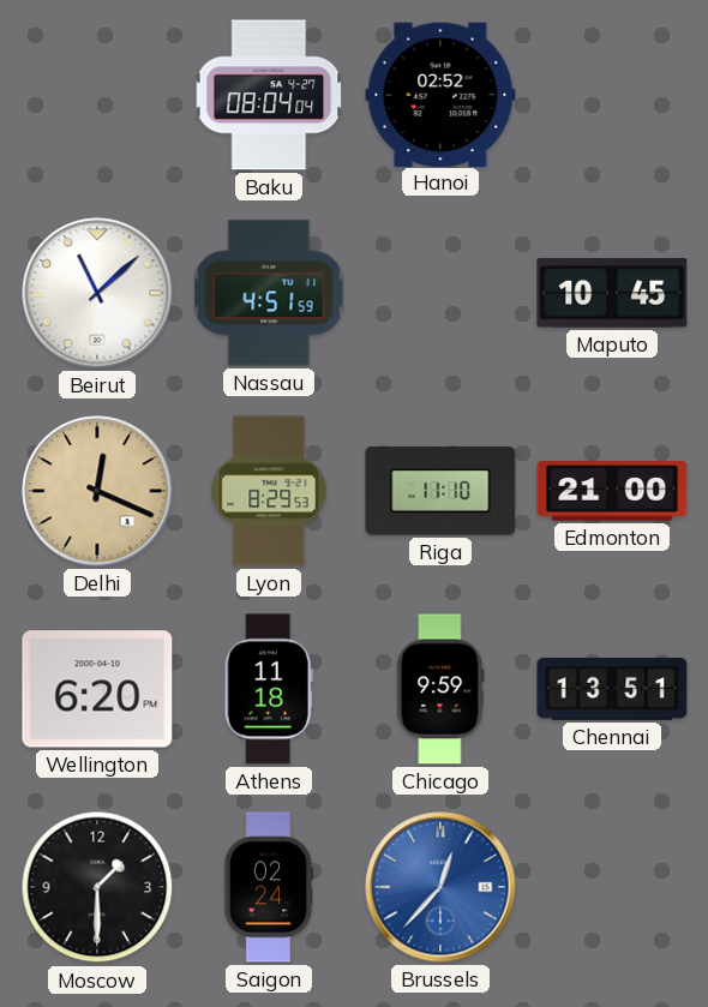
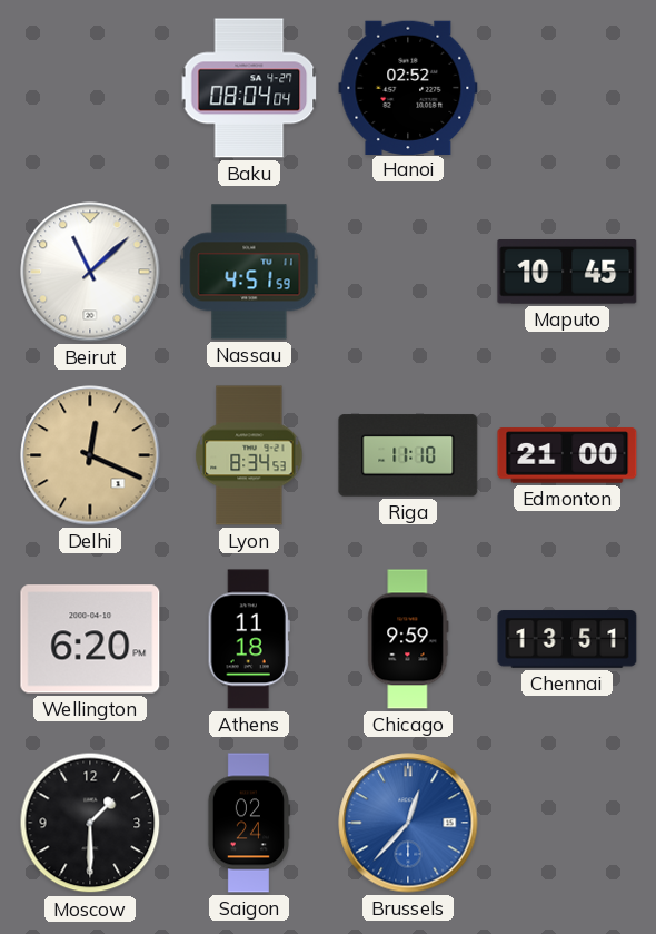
Lyon: 8:29 -> 8:34 (249, 455)
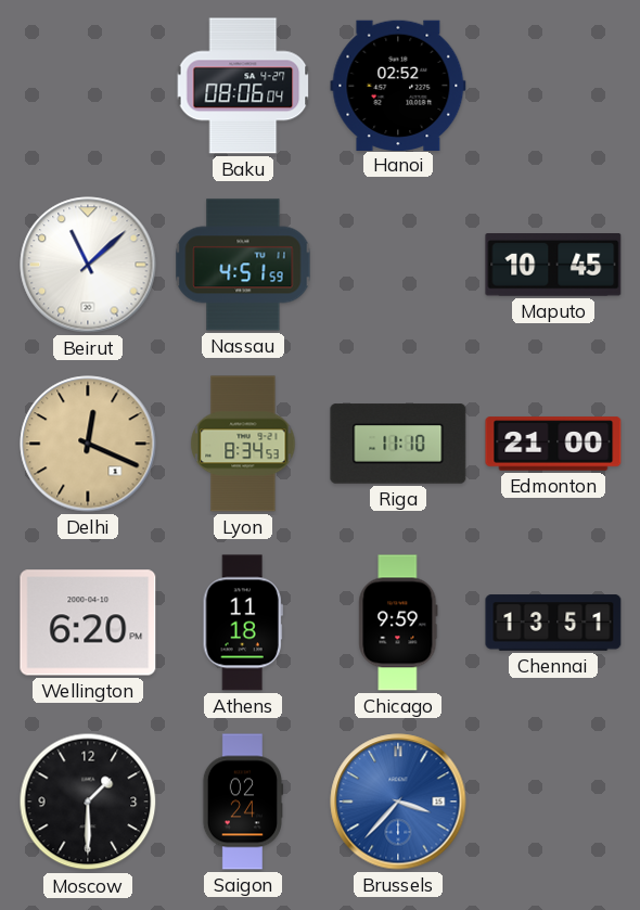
Baku: 08:04 -> 08:06 (243, 86)
Brussels: 12:37 -> 3:37 (398, 802)
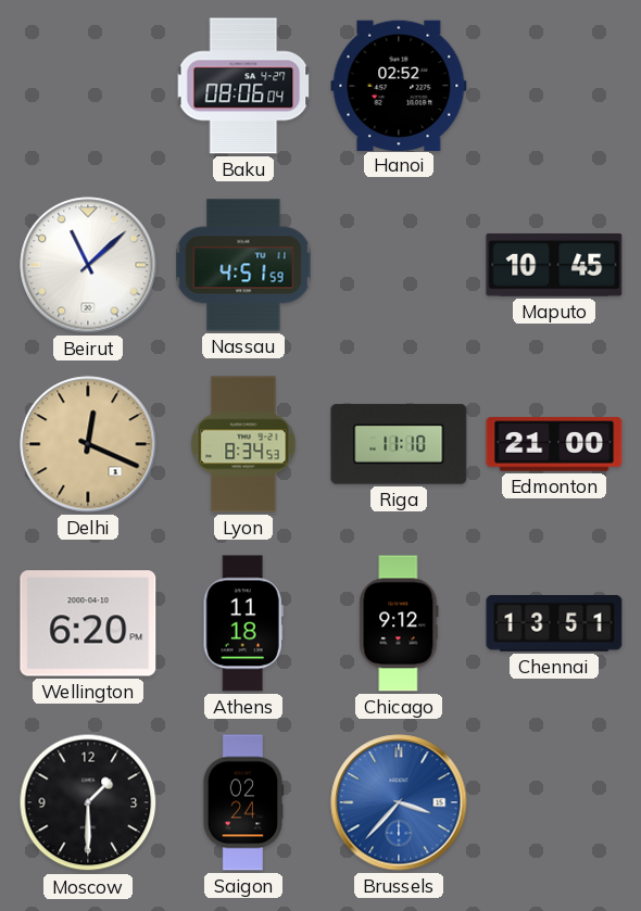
Chicago: 9:59 -> 9:12 (399, 623)
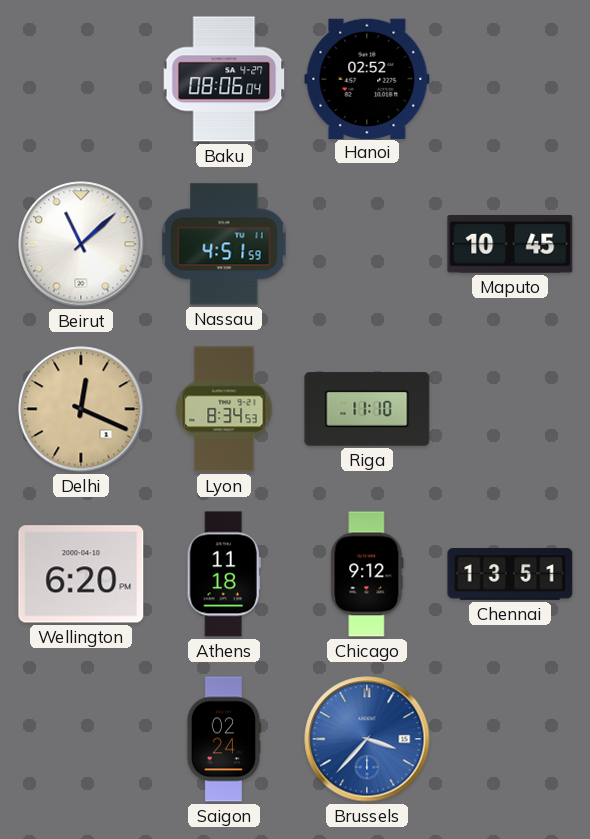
Edmonton: 21:00 -> none (554, 444)
Moscow: 1:30 -> none (88, 802)
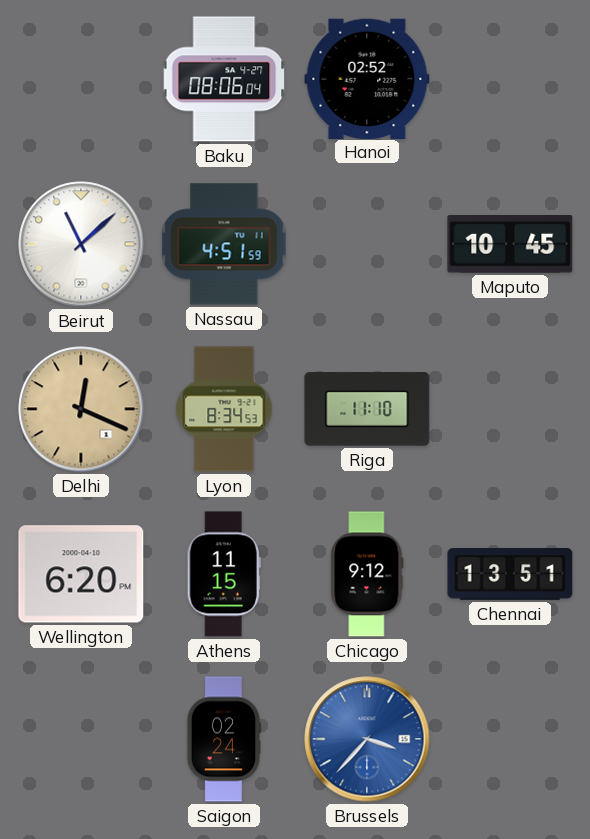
Athens: 11:18 -> 11:15 (224, 574)
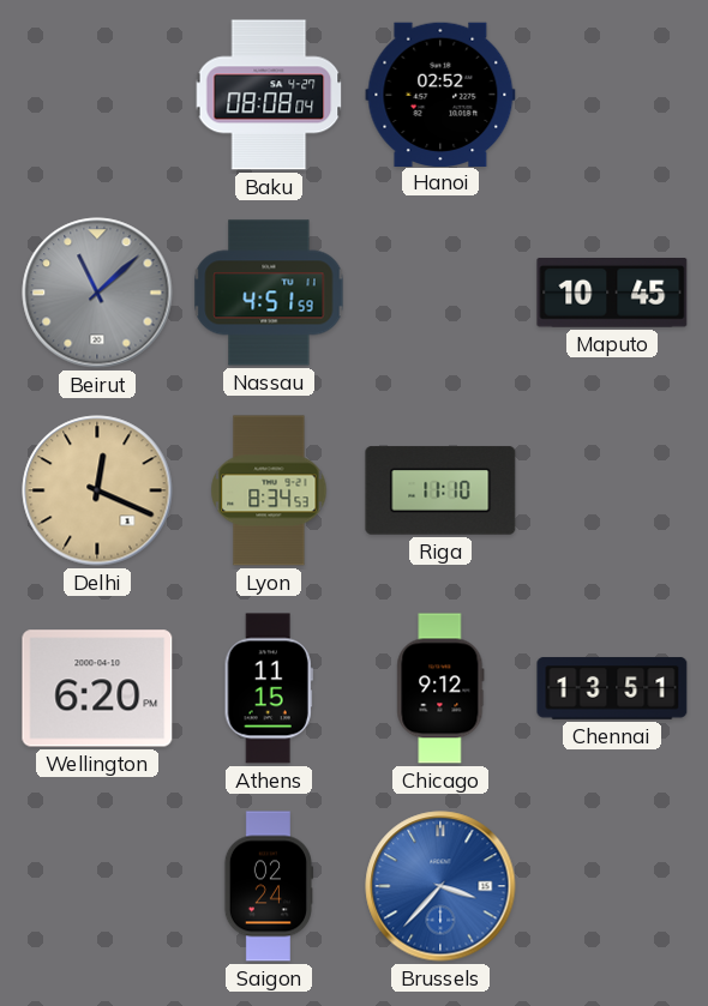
Baku: 08:06 -> 08:08 (269, 95)
Beirut dial: white -> grey (97, 293)
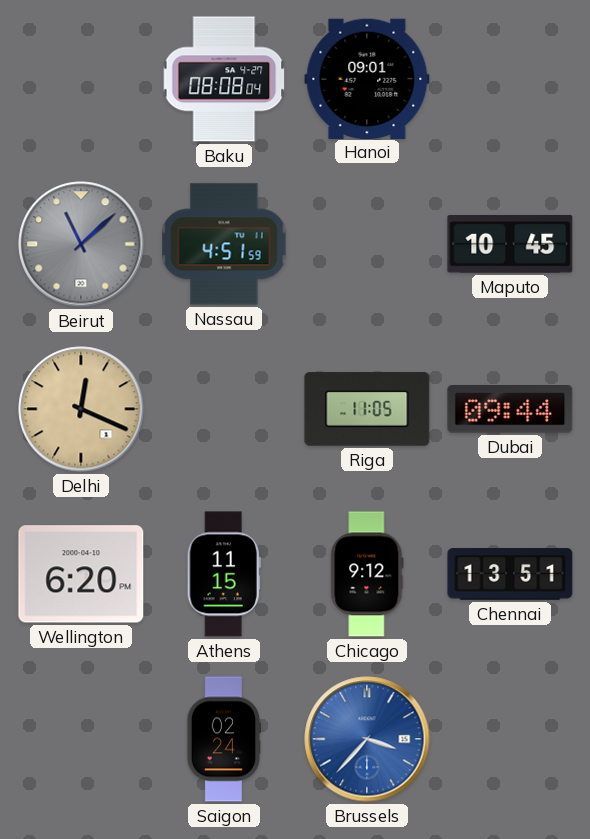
Hanoi: 02:52 -> 09:01 (367, 78)
Lyon: 8:34 -> none (269, 490)
Riga: 11:10 -> 11:05 (367, 409)
Dubai: none -> 09:44 (510, 409)
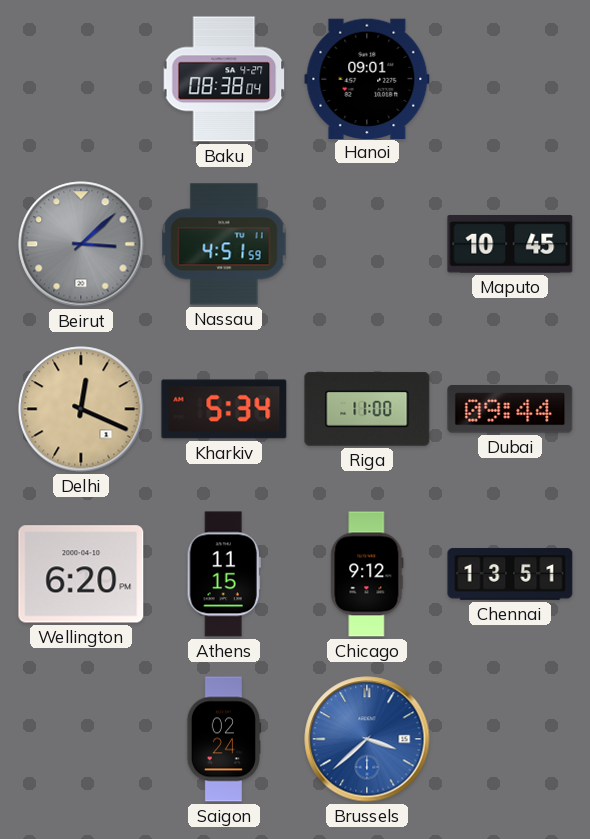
Baku: 08:08 -> 08:38 (224, 79)
Beirut: 11:08 -> 3:08 (81, 244)
Kharkiv: none -> 5:34 (224, 409)
Riga: 11:05 -> 11:00 (367, 409)
Brussels: 3:37 -> 3:38 (367, 739)
